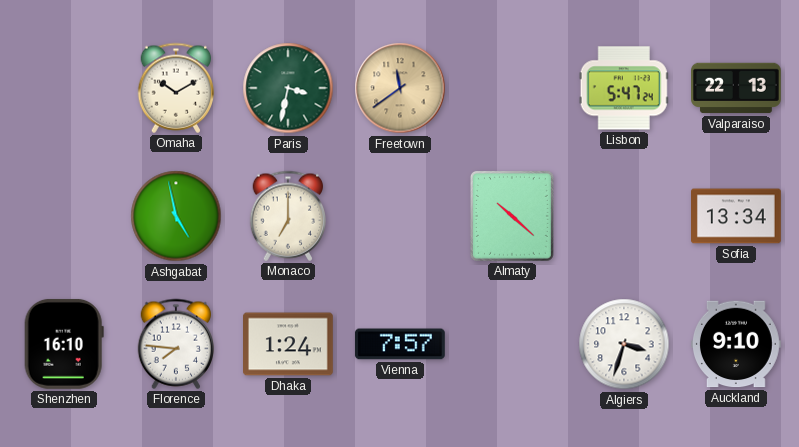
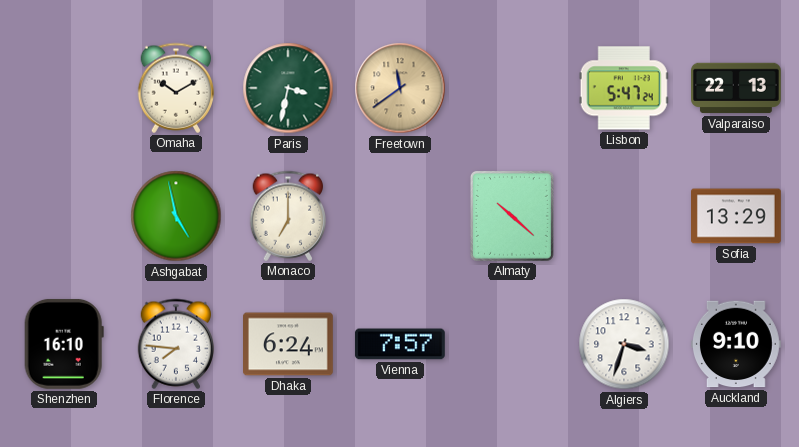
Sofia: 13:34 -> 13:29 (737, 216)
Dhaka: 1:24 -> 6:24 (289, 344)
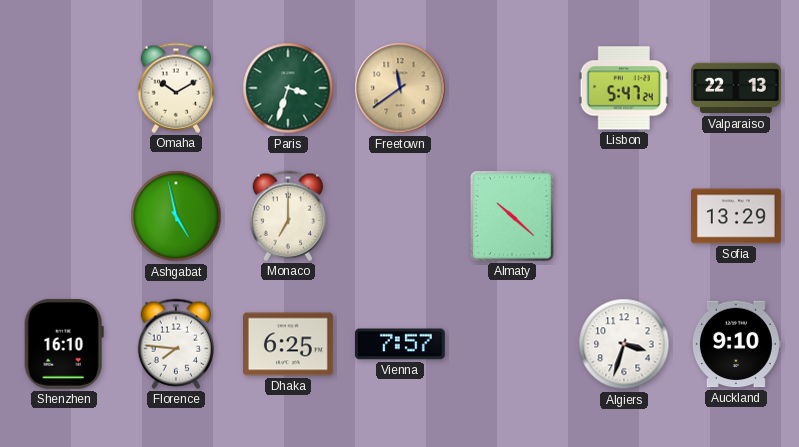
Paris: 3:32 -> 3:33 (288, 88)
Dhaka: 6:24 -> 6:25 (289, 344)
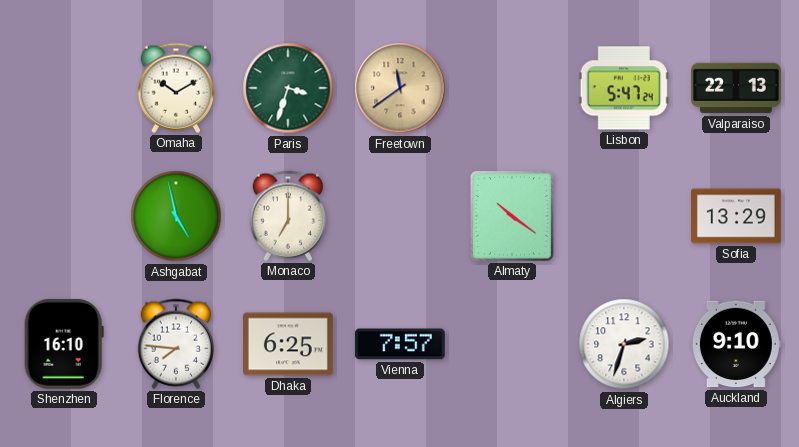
Almaty: 10:22 -> 10:21 (512, 216)
Algiers: 3:33 -> 2:33 (624, 344)
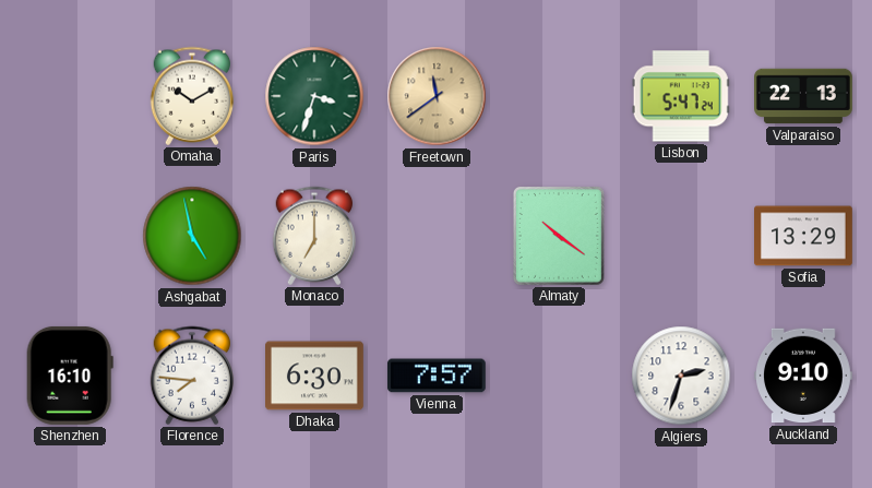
Dhaka: 6:25 -> 6:30 (315, 376)
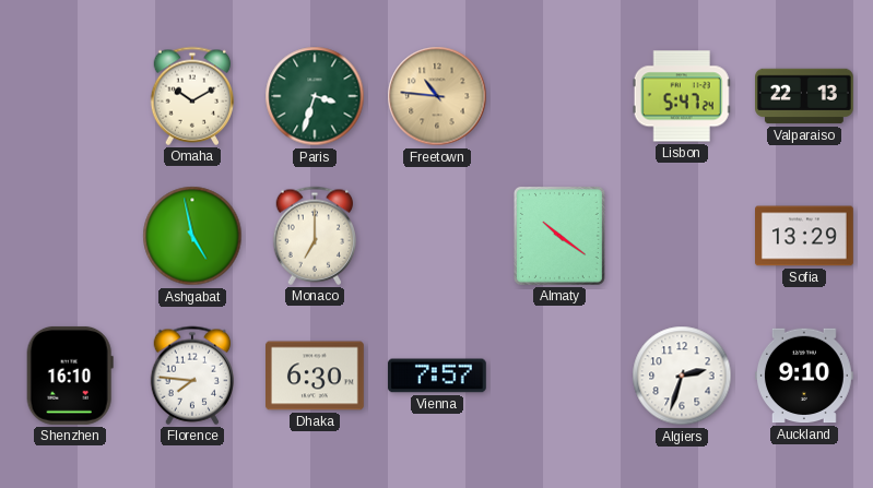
Freetown: 11:39 -> 10:46 (437, 96)
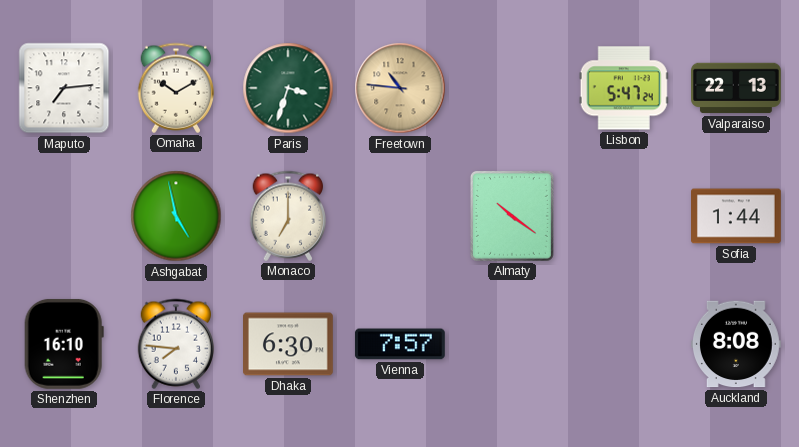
Maputo: none -> 7:14 (64, 88)
Sofia: 13:29 -> 1:44 (737, 216)
Algiers: 2:33 -> none (682, 376)
Auckland: 9:10 -> 8:08 (736, 344)
